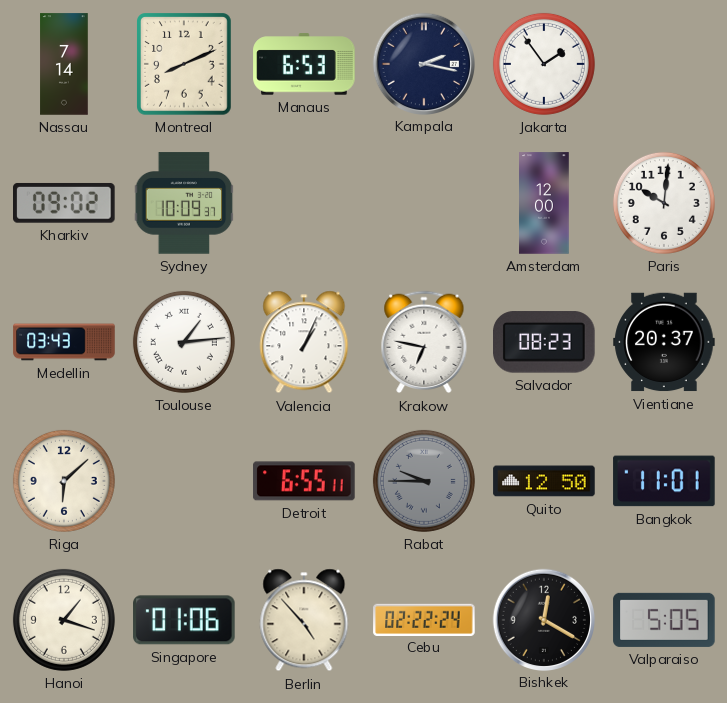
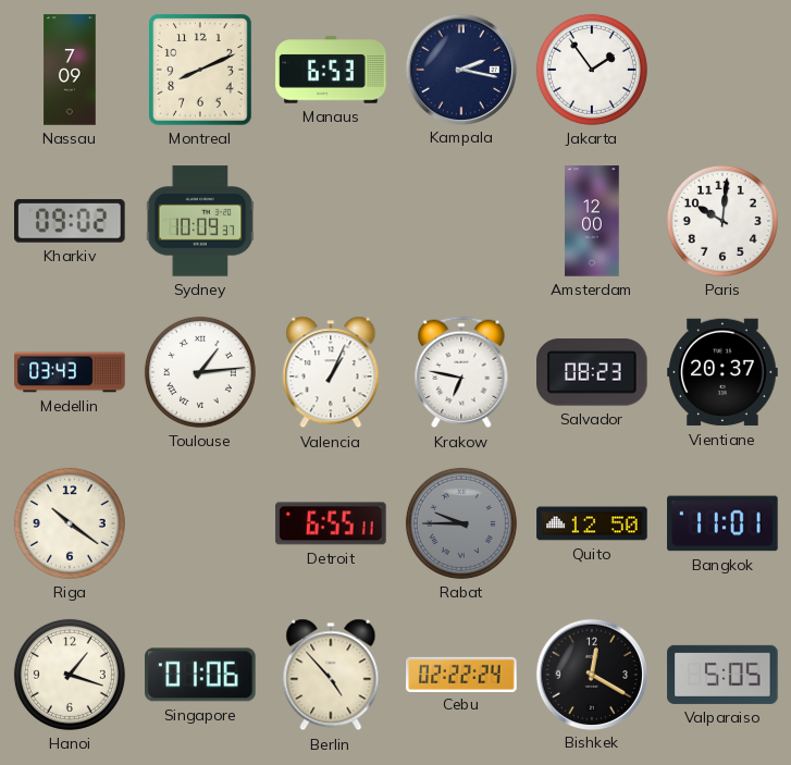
Nassau: 7:14 -> 7:09 (70, 70)
Riga: 6:08 -> 10:21 (70, 523)
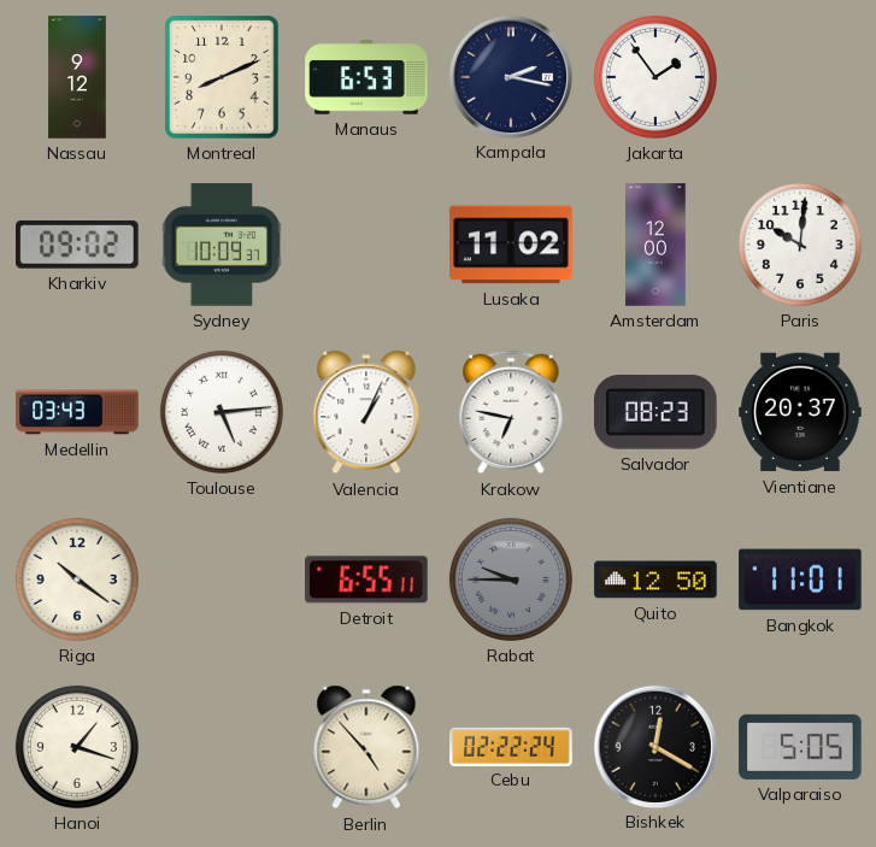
Nassau: 7:09 -> 9:12 (77, 77)
Lusaka: none -> 11:02 (511, 245)
Toulouse: 1:14 -> 5:14 (222, 412)
Singapore: 01:06 -> none (200, 675)
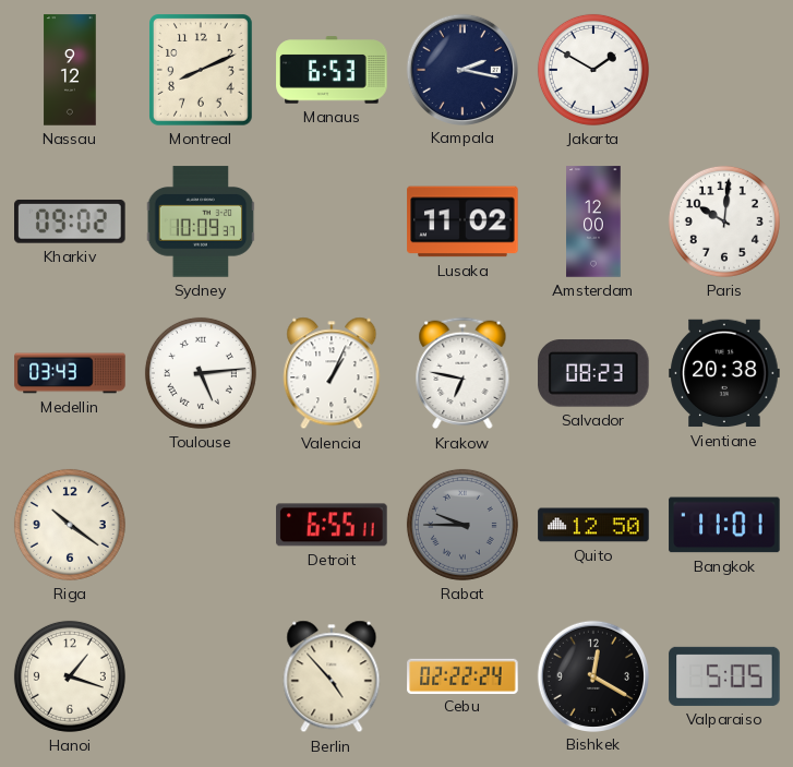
Jakarta: 1:54 -> 1:50 (593, 70)
Vientiane: 20:37 -> 20:38 (724, 373)
